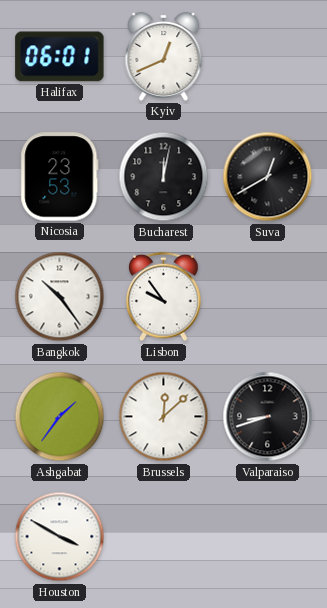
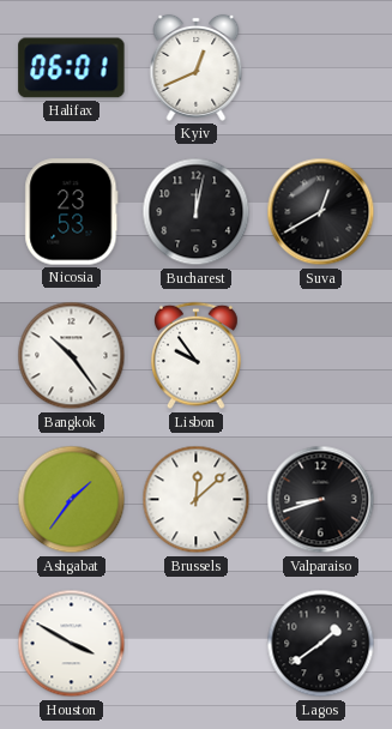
Lagos: none -> 1:39 (321, 644)
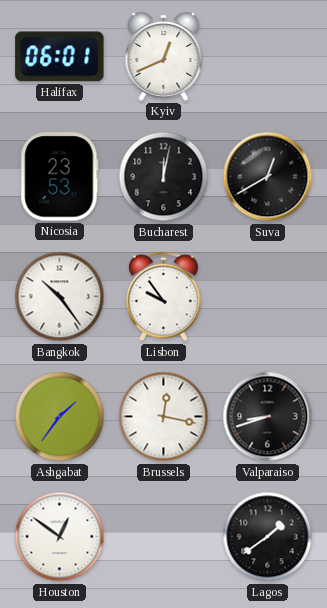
Brussels: 12:08 -> 12:17 (164, 417)
Houston: 3:50 -> 12:51 (60, 537)
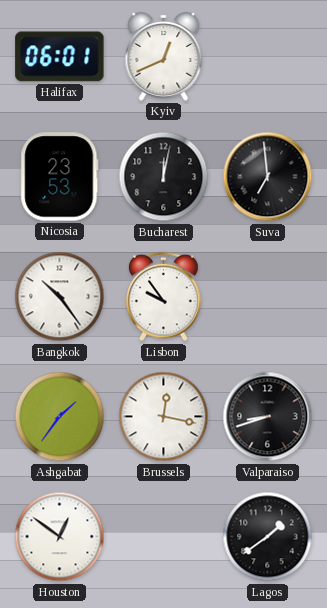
Suva: 12:40 -> 6:59 (268, 177)
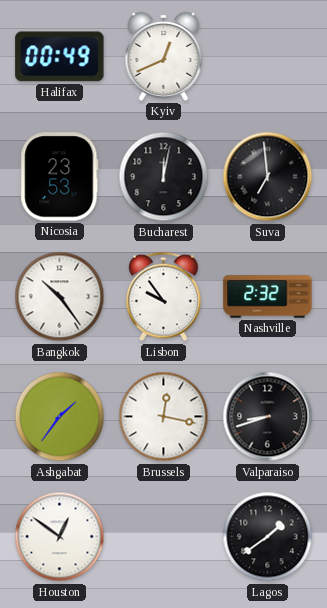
Halifax: 06:01 -> 00:49 (60, 57)
Nashville: none -> 2:32 (268, 297)
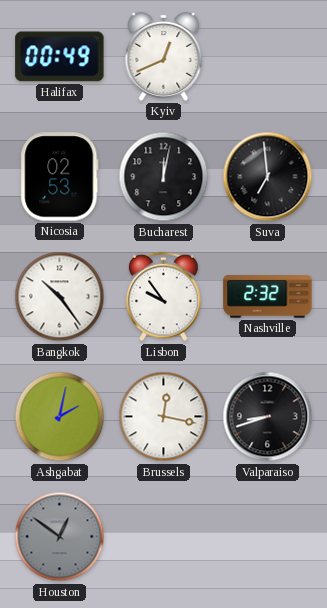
Nicosia: 23:53 -> 02:53 (60, 177)
Ashgabat: 1:36 -> 2:02 (60, 417)
Houston dial: white -> grey (60, 537)
Lagos: 1:39 -> none (268, 537)
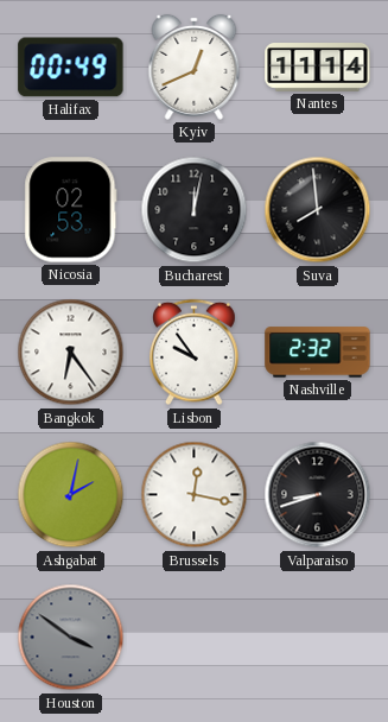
Nantes: none -> 11:14 (318, 68)
Suva: 6:59 -> 7:59 (318, 210)
Bangkok: 10:24 -> 6:24 (71, 353)
Houston: 12:51 -> 3:51 (71, 638)
